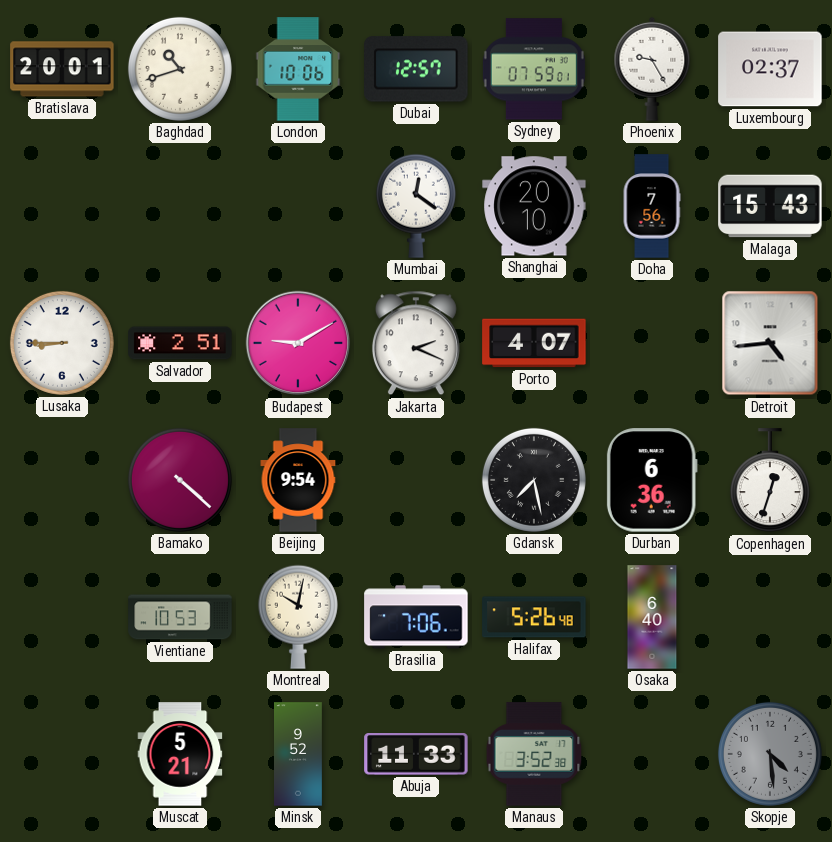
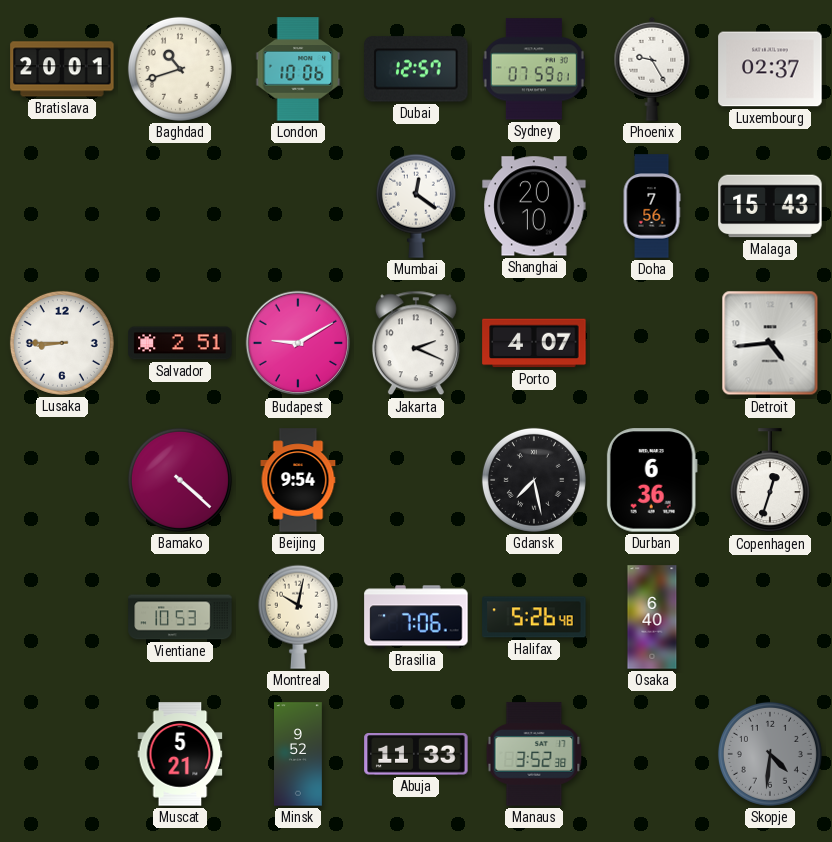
Skopje: 4:29 -> 4:31 (770, 754)
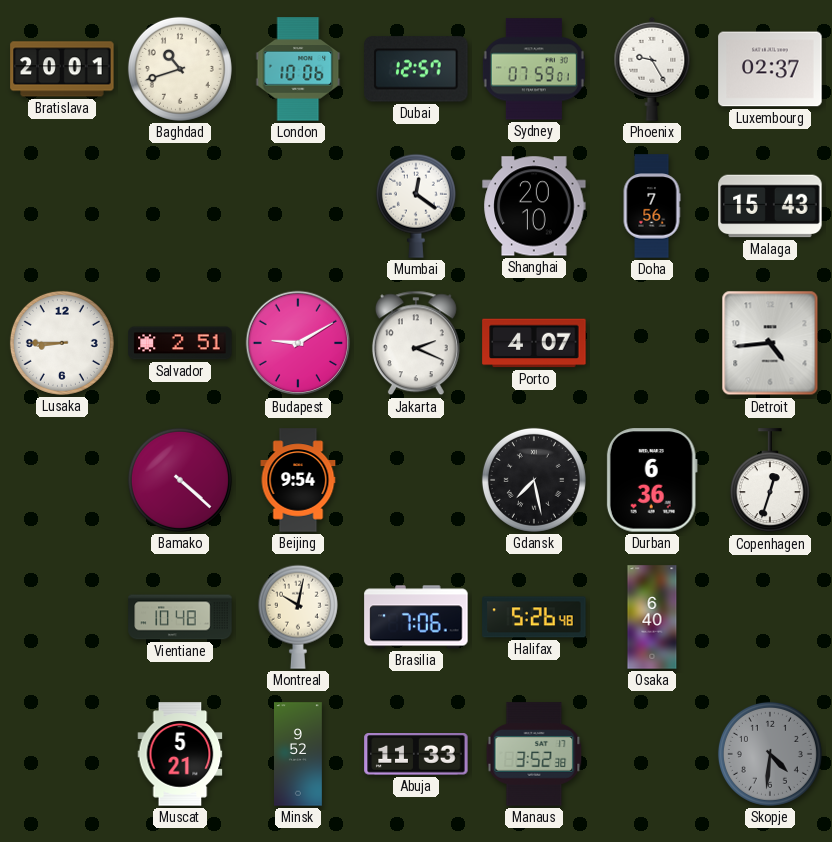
Vientiane: 10:53 -> 10:48 (180, 617)
